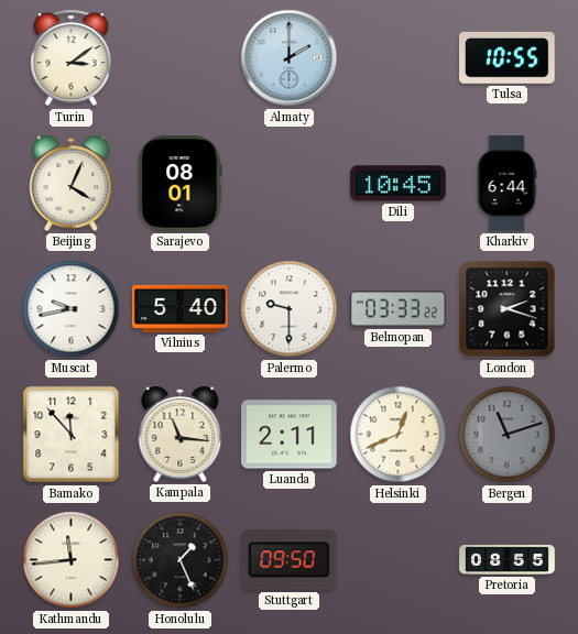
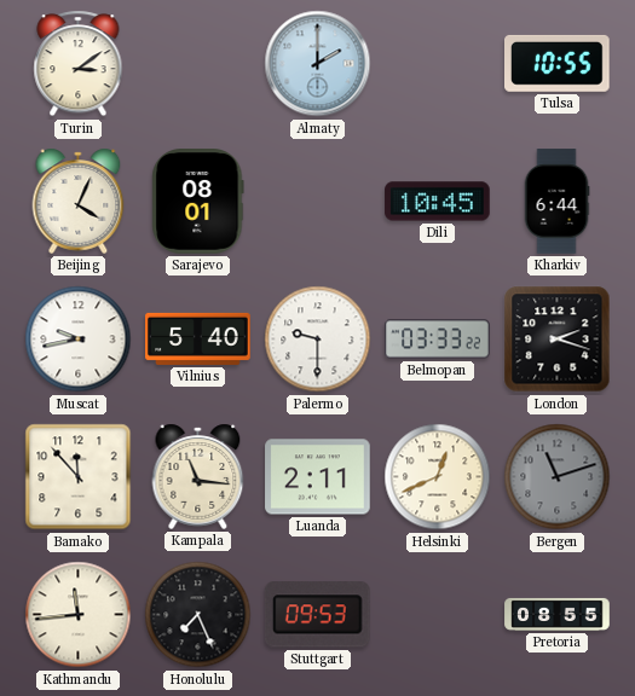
Honolulu: 1:26 -> 7:26 (198, 615)
Stuttgart: 09:50 -> 09:53 (317, 615)
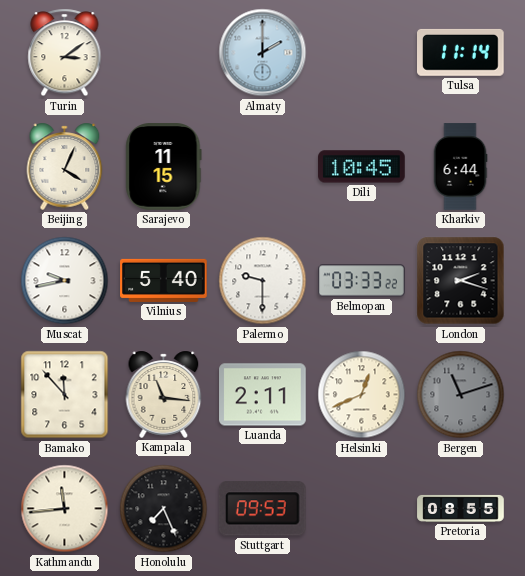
Tulsa: 10:55 -> 11:14 (461, 52)
Sarajevo: 08:01 -> 11:15 (164, 167)
